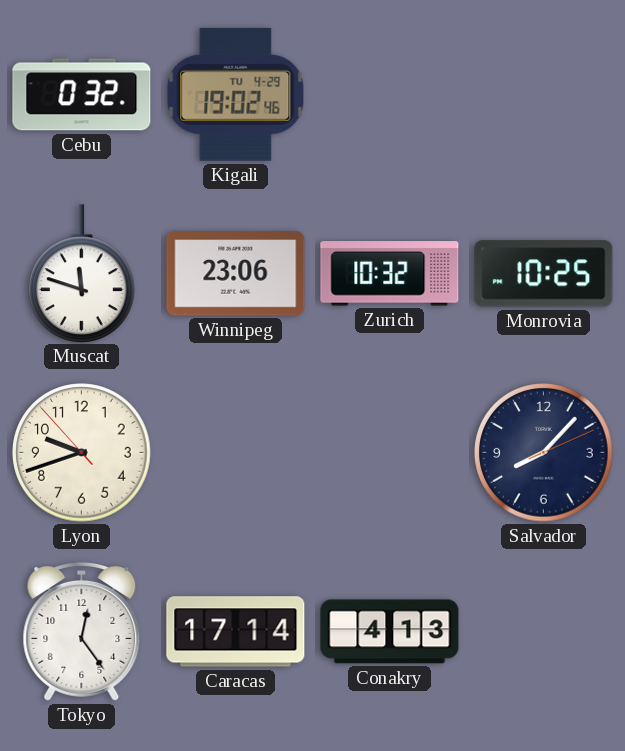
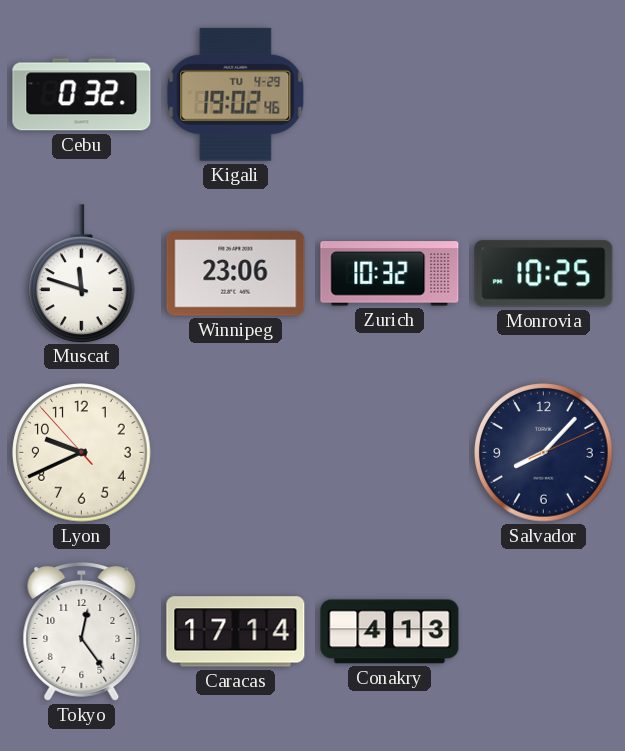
Lyon: 9:41 -> 9:40 (82, 453)
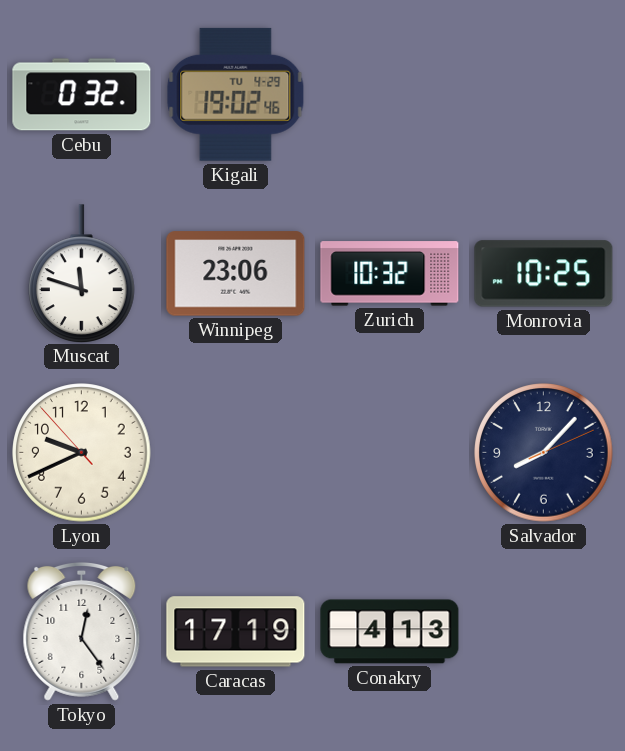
Caracas: 17:14 -> 17:19 (236, 632)
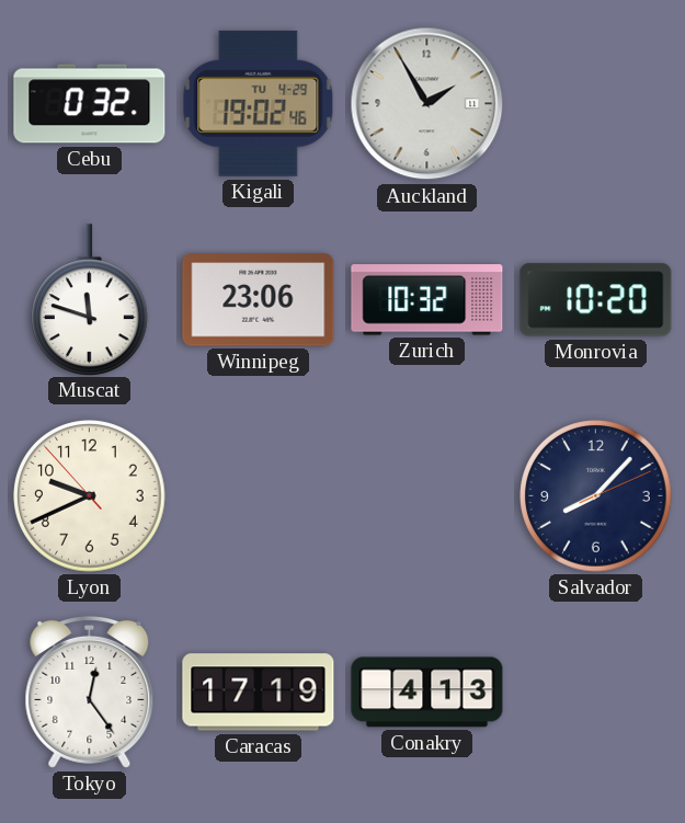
Auckland: none -> 1:55 (427, 104)
Monrovia: 10:25 -> 10:20 (596, 300)
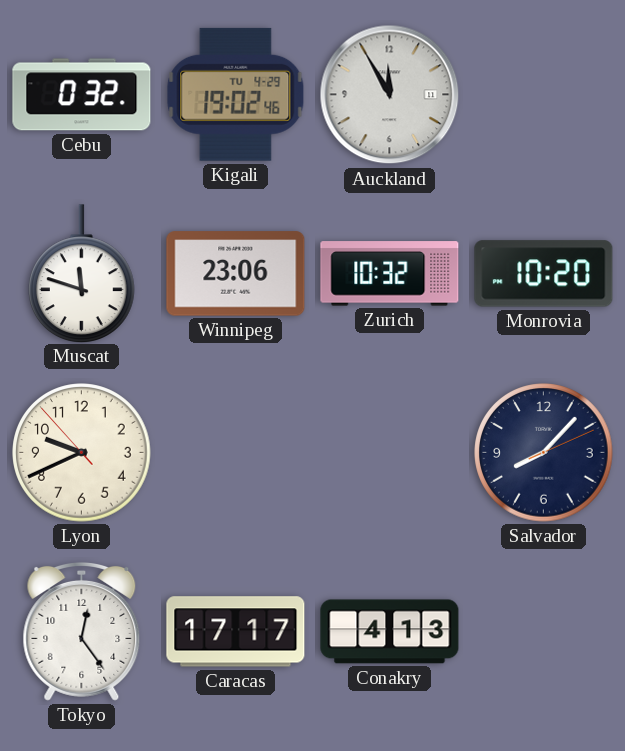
Auckland: 1:55 -> 11:55 (390, 95)
Caracas: 17:19 -> 17:17 (236, 632)
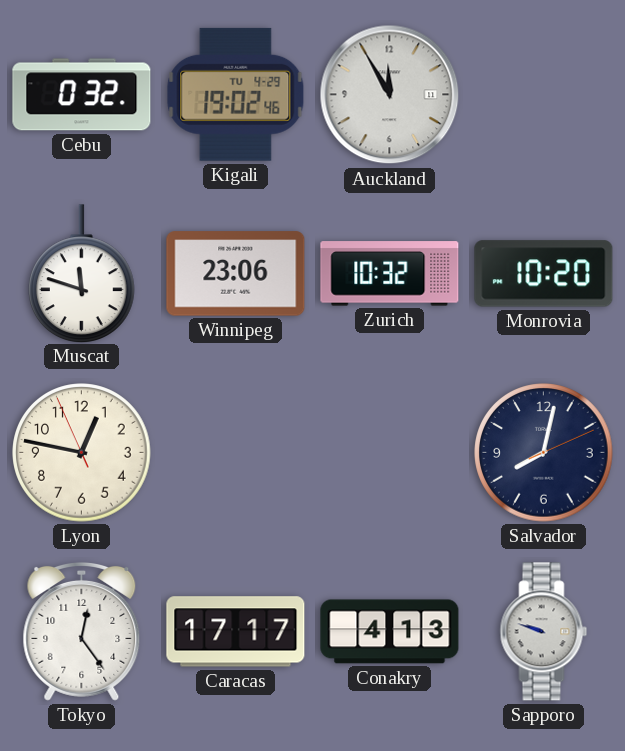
Lyon: 9:40 -> 12:46 (82, 453)
Salvador: 8:07 -> 8:02 (544, 453)
Sapporo: none -> 9:48 (544, 632)
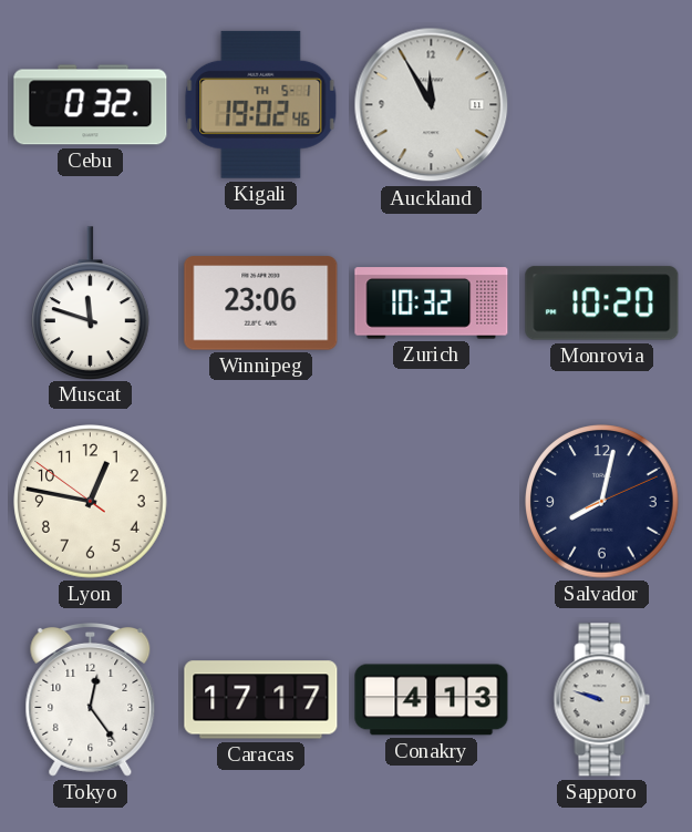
Kigali date: TU 4-29 -> TH 5-1 (261, 104)
Lyon: 12:46:56 -> 12:46:51 (91, 502)
